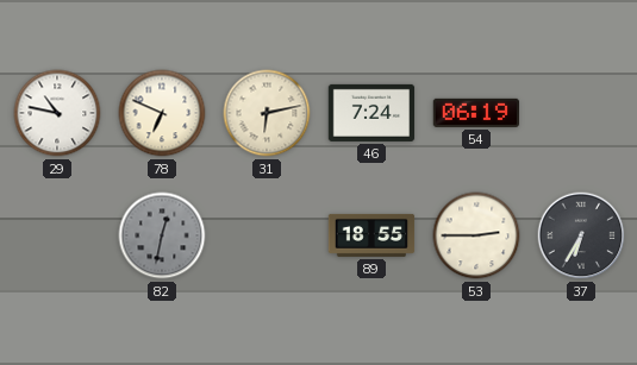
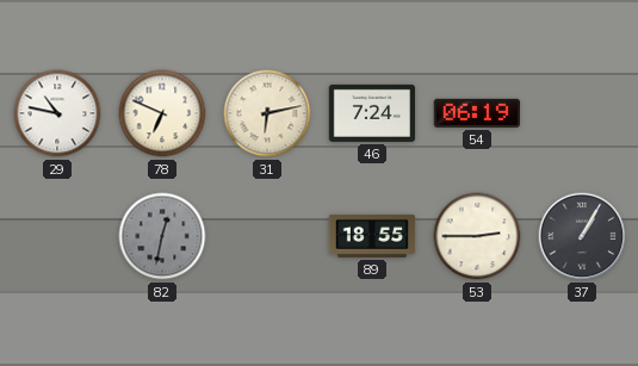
37: 6:35 -> 1:05 (582, 236)
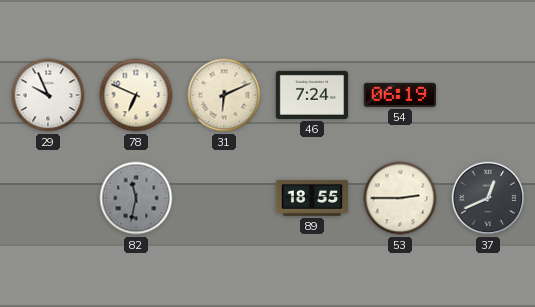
29: 10:47 -> 9:56 (48, 95)
31: 6:13 -> 6:11 (224, 95)
82: 12:32 -> 11:32 (136, 198)
37: 1:05 -> 12:41 (488, 198)
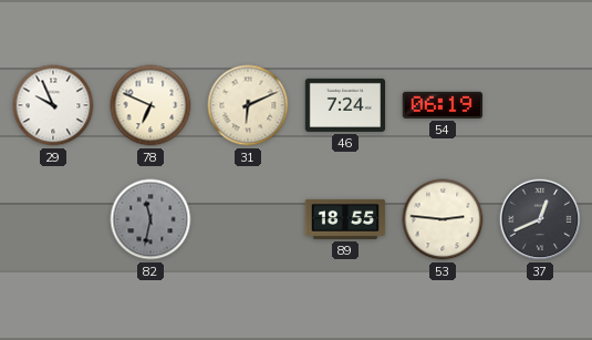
53: 2:45 -> 2:46 (443, 219)
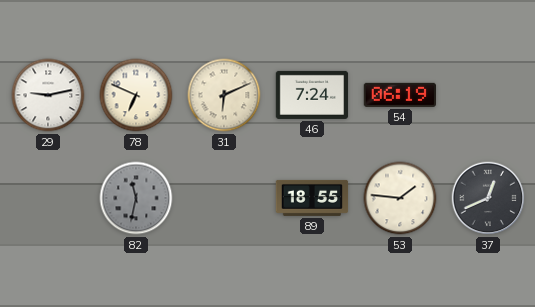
29: 9:56 -> 9:13 (48, 95)
53: 2:46 -> 1:46 (400, 198)
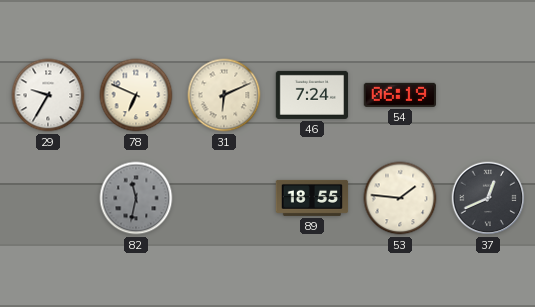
29: 9:13 -> 9:35 (48, 95)
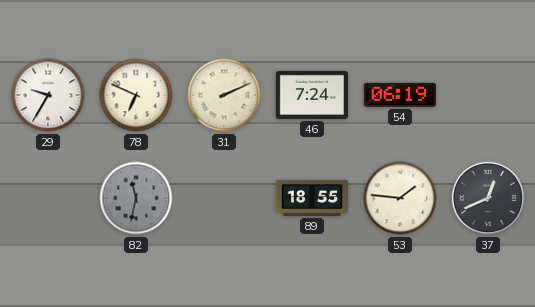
31: 6:11 -> 2:11 (224, 95)
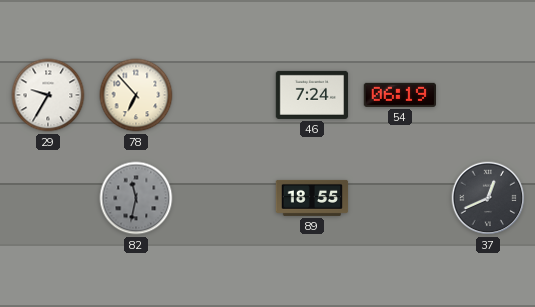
78: 6:49 -> 6:53 (136, 95)
31: 2:11 -> none (224, 95)
53: 1:46 -> none (400, 198)
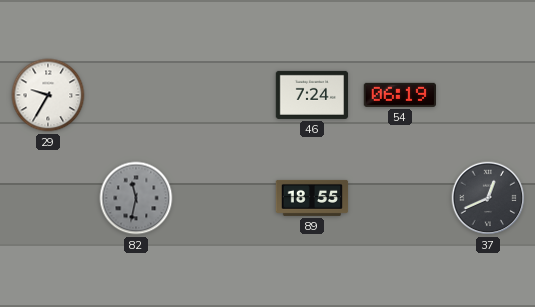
78: 6:53 -> none (136, 95)
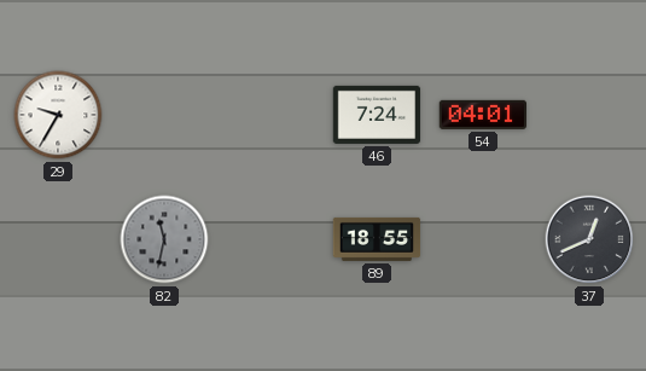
54: 06:19 -> 04:01 (482, 115)
